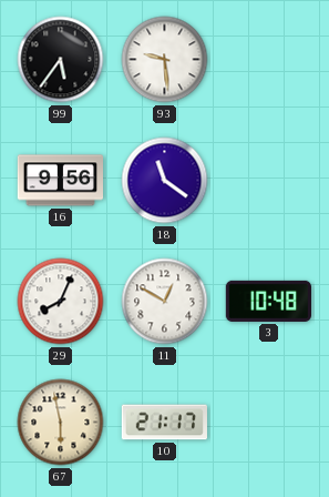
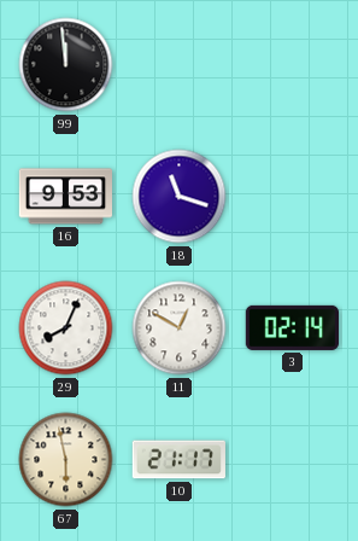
99: 5:36 -> 11:59 (66, 65)
93: 9:29 -> none (165, 60)
16: 9:56 -> 9:53 (65, 197)
18: 11:21 -> 11:18 (180, 197)
3: 10:48 -> 02:14 (292, 327)
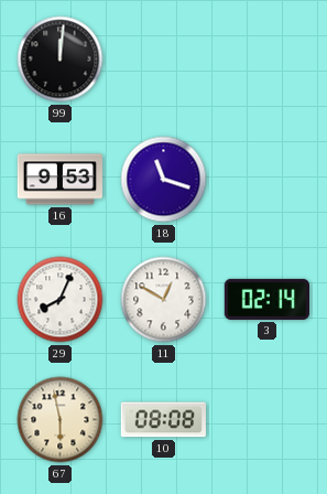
99: 11:59 -> 12:01 (61, 60)
10: 21:17 -> 08:08 (163, 420)
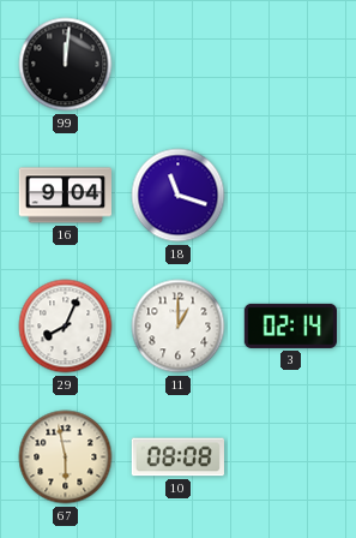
16: 9:53 -> 9:04 (65, 196)
11: 12:50 -> 1:00 (179, 327)
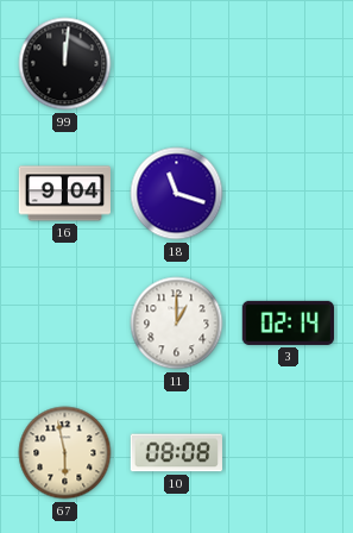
29: 8:04 -> none (66, 327)
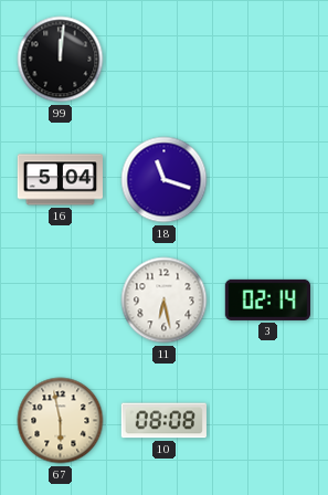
16: 9:04 -> 5:04 (60, 180)
11: 1:00 -> 6:28 (165, 301)
